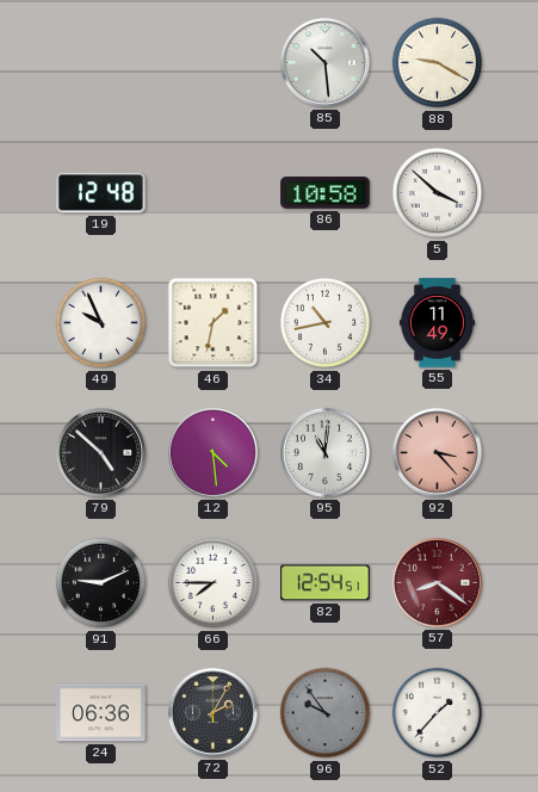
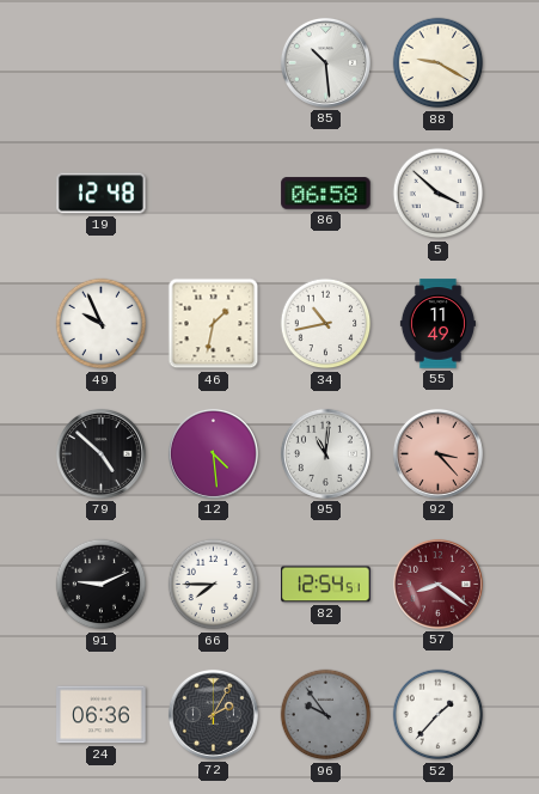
86: 10:58 -> 06:58 (326, 194)
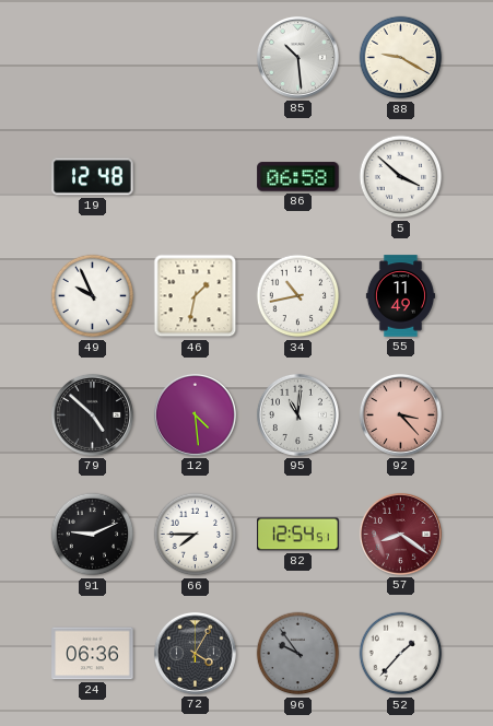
72: 2:05 -> 4:05 (195, 653)
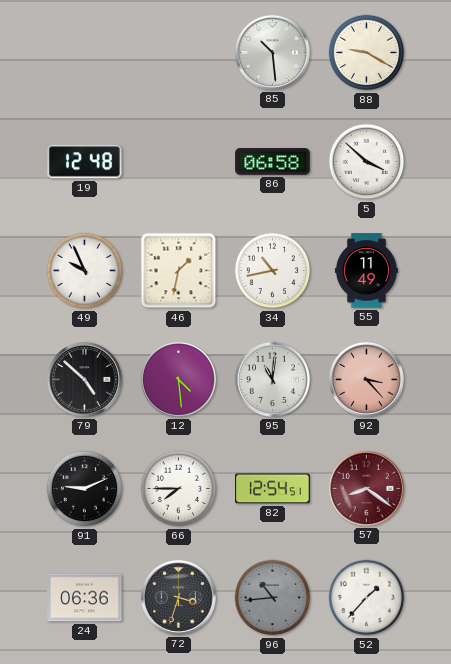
72: 4:05 -> 3:33 (178, 597)
96: 9:54 -> 10:44 (273, 598)
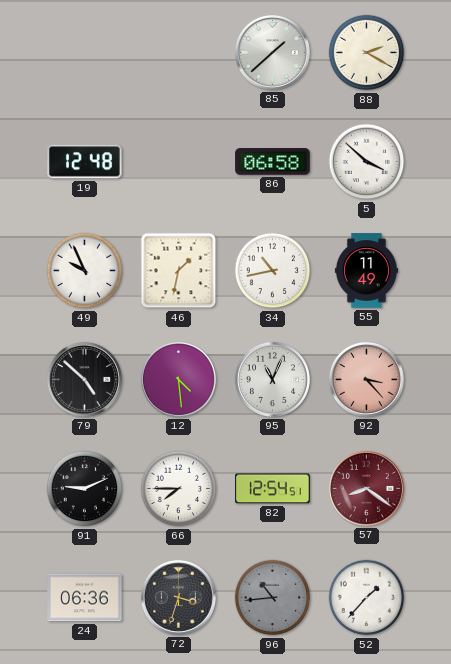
85: 10:29 -> 1:38 (272, 52)
88: 9:20 -> 2:20 (367, 53)
95: 11:01 -> 11:04 (272, 379)
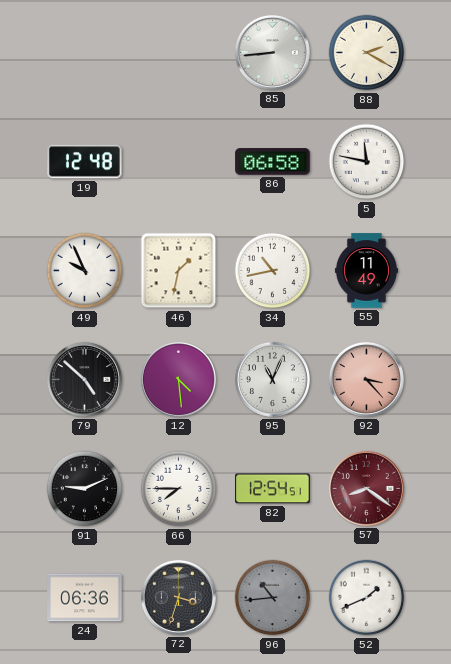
85: 1:38 -> 8:44 (272, 52)
5: 3:52 -> 11:47 (367, 162)
52: 1:37 -> 1:41 (367, 598)
